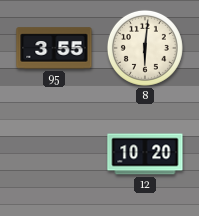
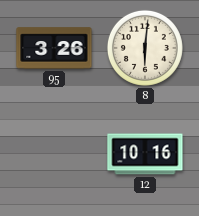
95: 3:55 -> 3:26 (54, 48)
12: 10:20 -> 10:16 (145, 154)
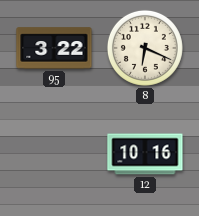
95: 3:26 -> 3:22 (54, 48)
8: 6:01 -> 6:19 (145, 48)
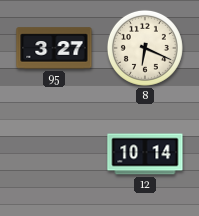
95: 3:22 -> 3:27 (54, 48)
12: 10:16 -> 10:14 (145, 154)
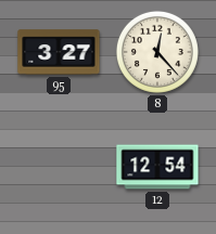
8: 6:19 -> 12:23 (157, 52)
12: 10:14 -> 12:54 (157, 167)
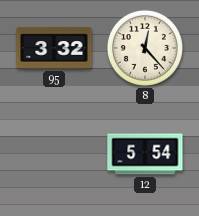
95: 3:27 -> 3:32 (54, 48)
12: 12:54 -> 5:54 (145, 154)
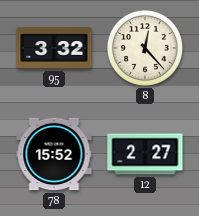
78: none -> 15:52 (54, 154)
12: 5:54 -> 2:27 (145, 154)
